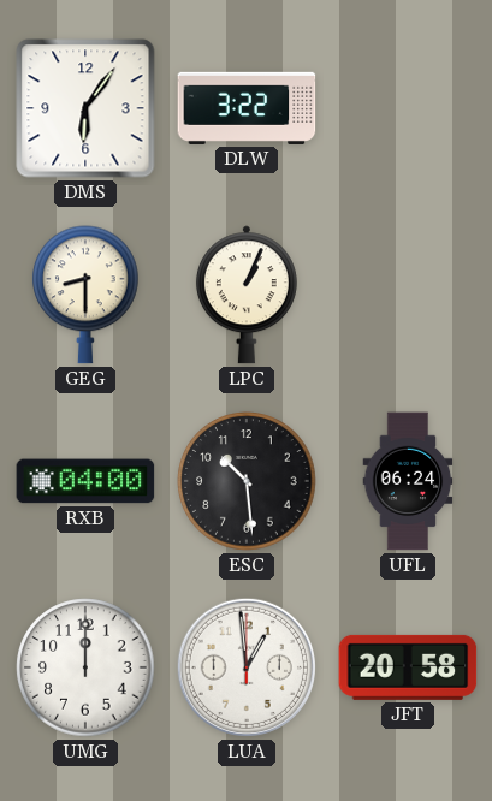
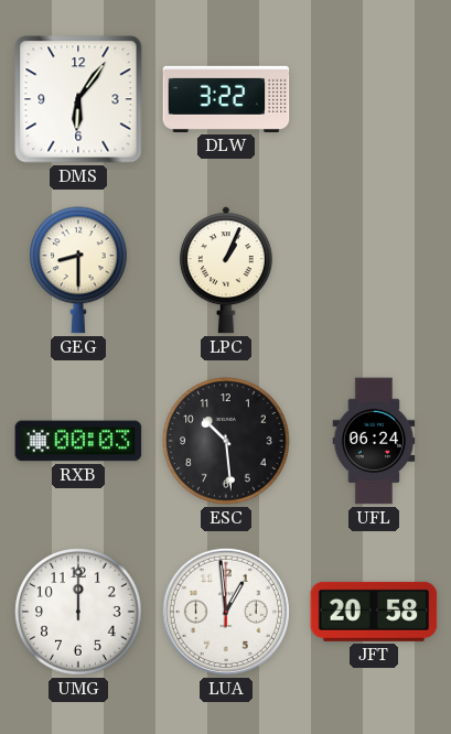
RXB: 04:00 -> 00:03 (78, 441)
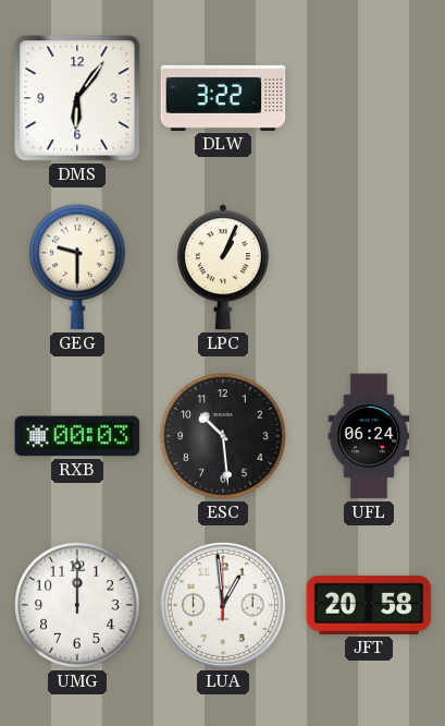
GEG: 8:30 -> 9:30 (77, 267)
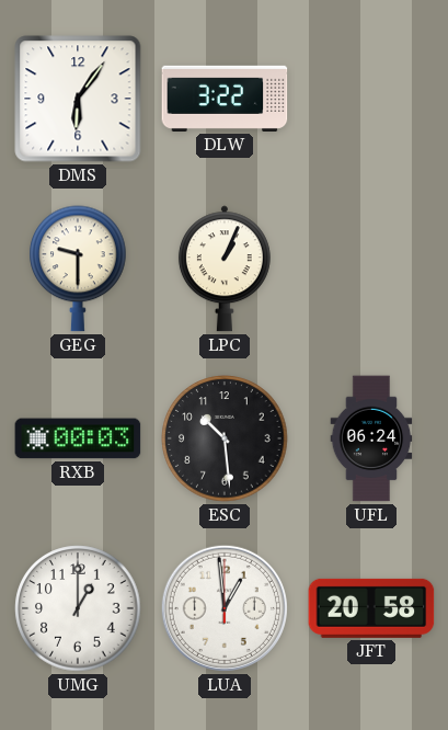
UMG: 12:00 -> 1:00 (78, 608)
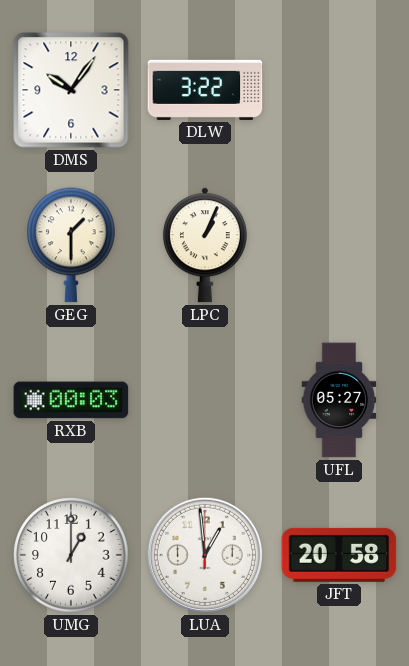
DMS: 6:06 -> 10:06 (71, 90)
GEG: 9:30 -> 1:30 (71, 245)
ESC: 10:29 -> none (225, 438)
UFL: 06:24 -> 05:27 (339, 400)
